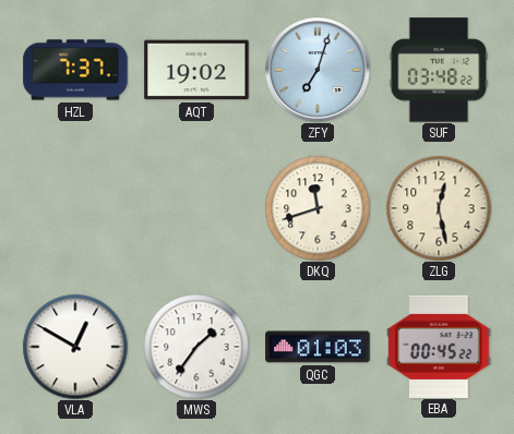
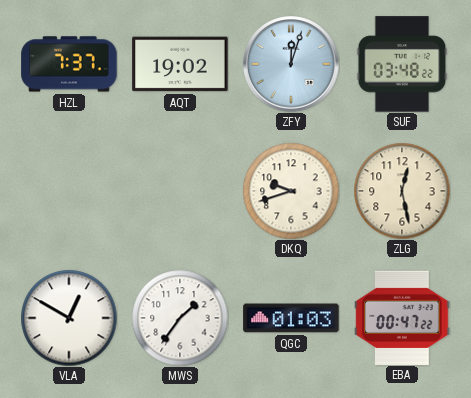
ZFY: 7:03 -> 12:03 (291, 64)
DKQ: 11:42 -> 9:42 (291, 191)
EBA: 00:45 -> 00:47 (402, 317)
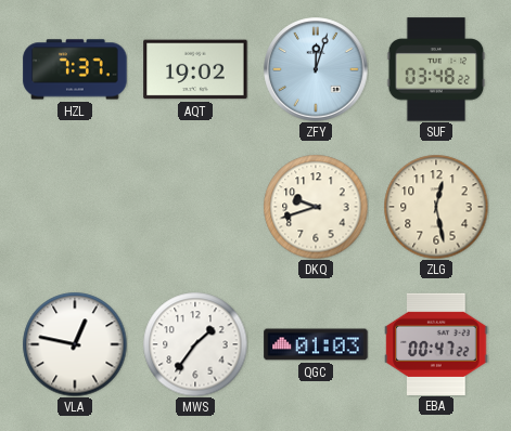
VLA: 12:50 -> 12:47 (75, 344)
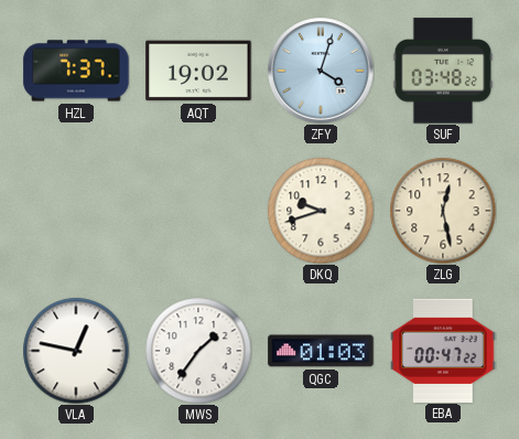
ZFY: 12:03 -> 4:03 (321, 71)
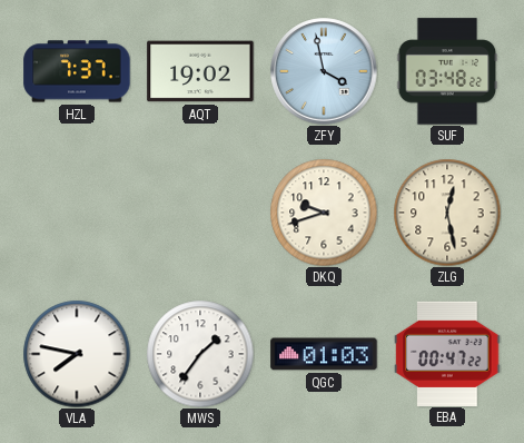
ZFY: 4:03 -> 3:58 (324, 71)
VLA: 12:47 -> 7:47 (77, 354)
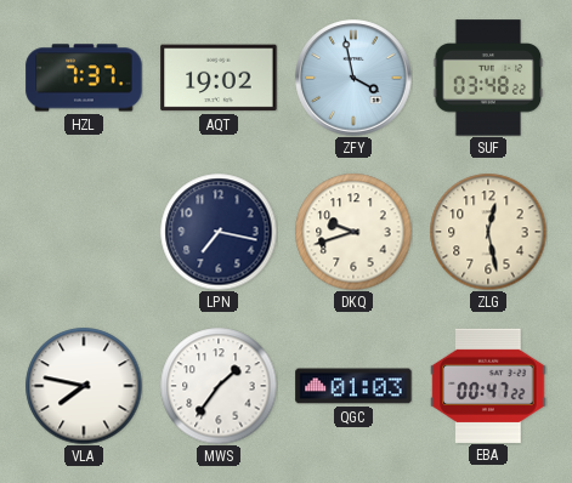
LPN: none -> 7:17 (219, 232)
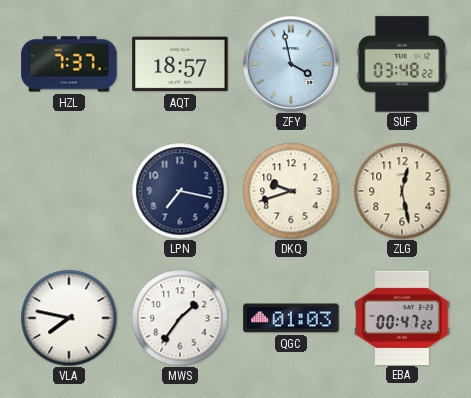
AQT: 19:02 -> 18:57 (180, 64)
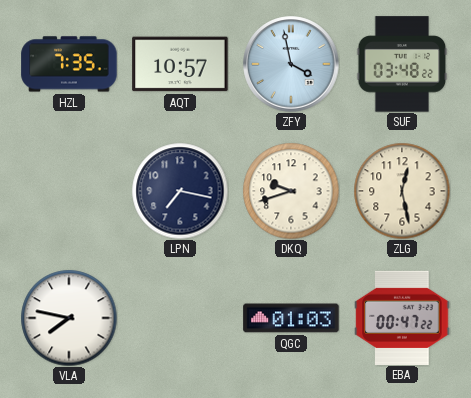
HZL: 7:37 -> 7:35 (69, 64)
AQT: 18:57 -> 10:57 (180, 64)
MWS: 1:36 -> none (180, 318)
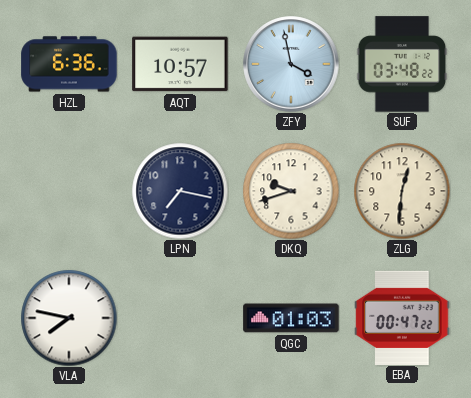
HZL: 7:35 -> 6:36 (69, 64)
ZLG: 12:28 -> 12:31 (402, 191)
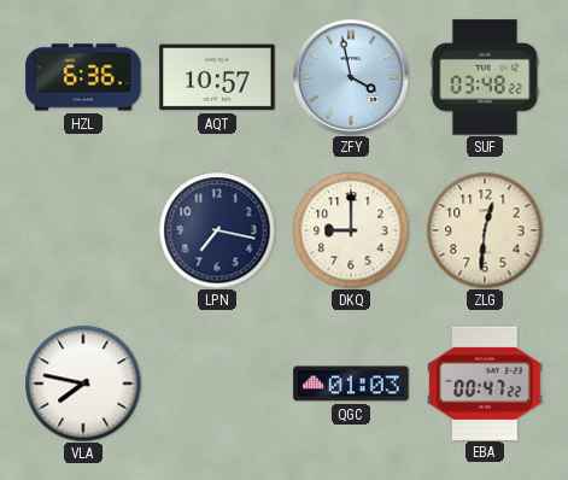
DKQ: 9:42 -> 9:00 (351, 230)
